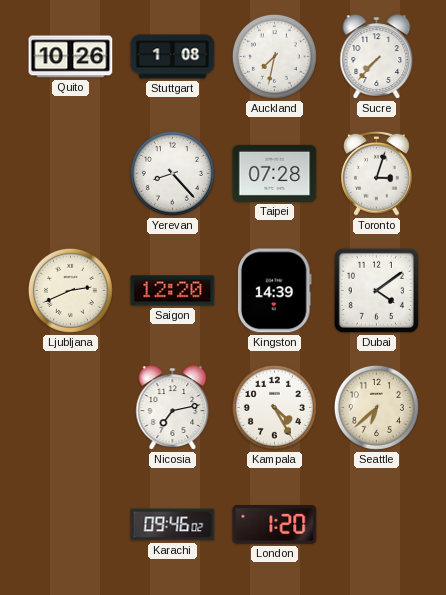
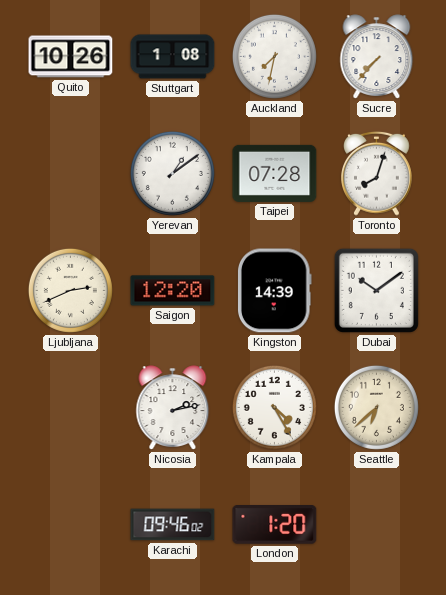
Yerevan: 8:23 -> 1:09 (172, 173)
Toronto: 3:03 -> 8:03 (377, 173)
Dubai: 4:09 -> 10:09 (376, 290)
Nicosia: 7:13 -> 2:13 (173, 408)
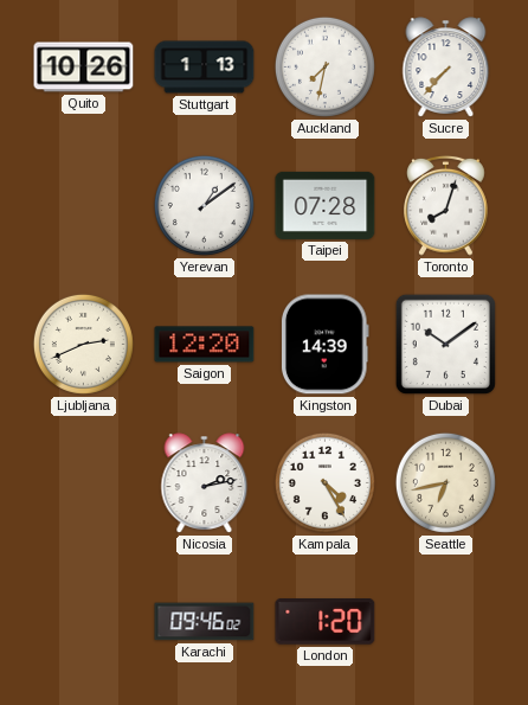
Stuttgart: 1:08 -> 1:13 (205, 68)
Seattle: 6:38 -> 6:43 (445, 482)
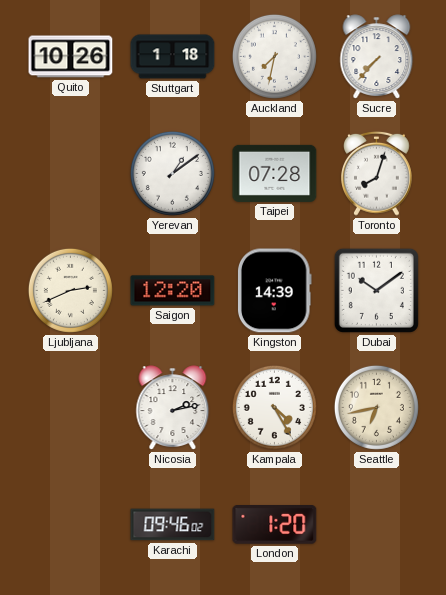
Stuttgart: 1:13 -> 1:18 (173, 57)
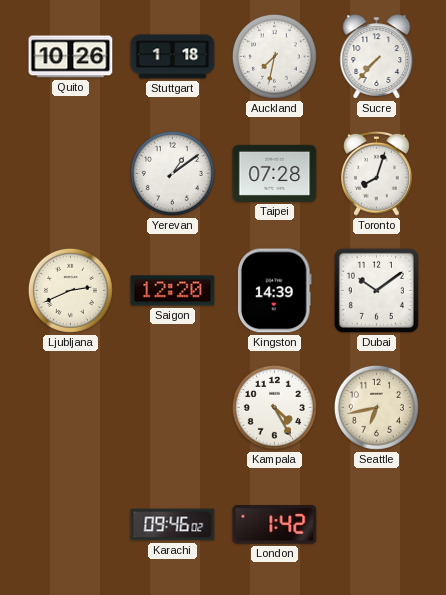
Nicosia: 2:13 -> none (173, 408)
London: 1:20 -> 1:42 (275, 525)
